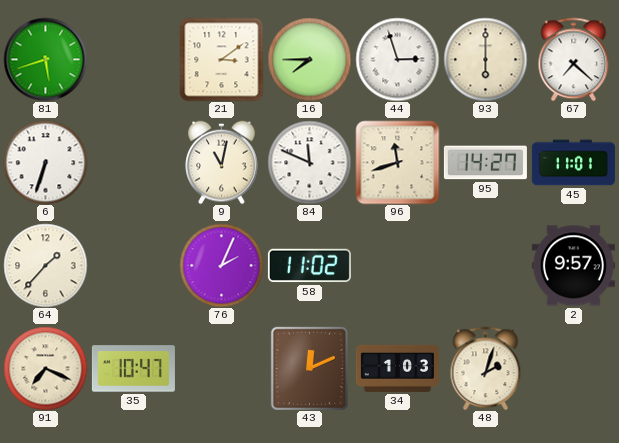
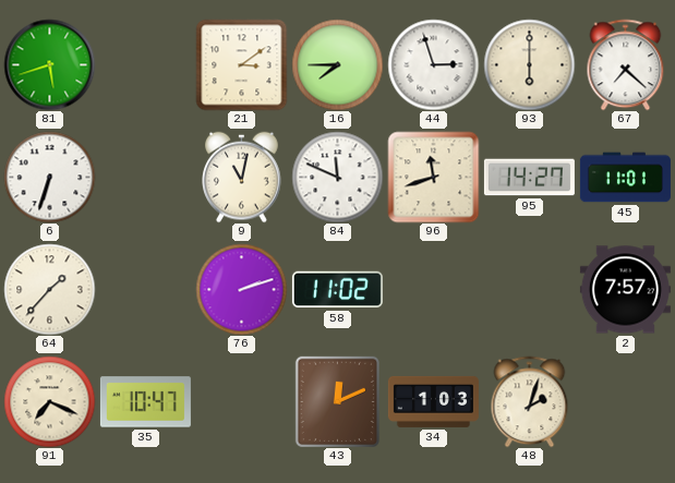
76: 2:04 -> 2:12 (241, 289)
2: 9:57 -> 7:57 (625, 290)
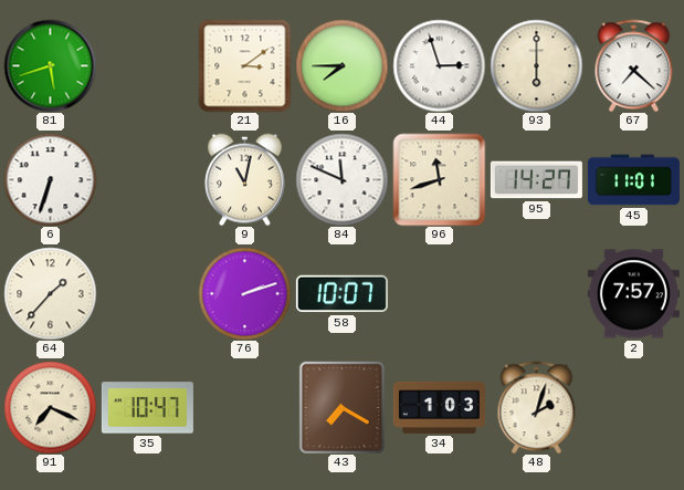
58: 11:02 -> 10:07 (341, 294)
43: 12:11 -> 7:20 (341, 407)
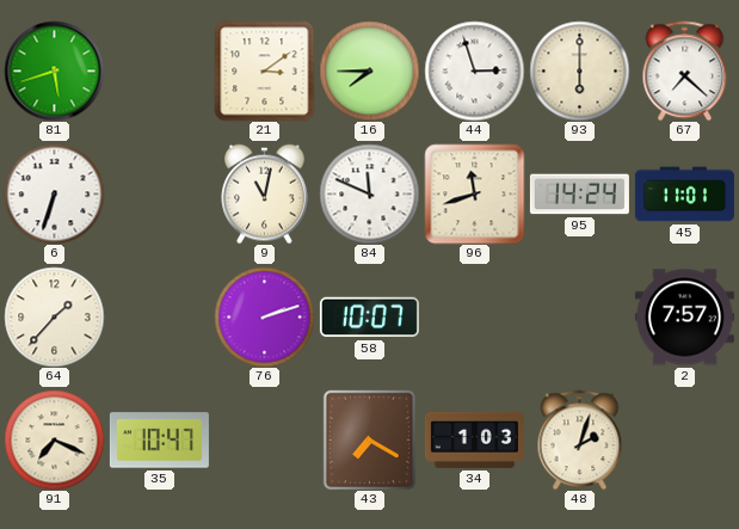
95: 14:27 -> 14:24 (579, 195)
